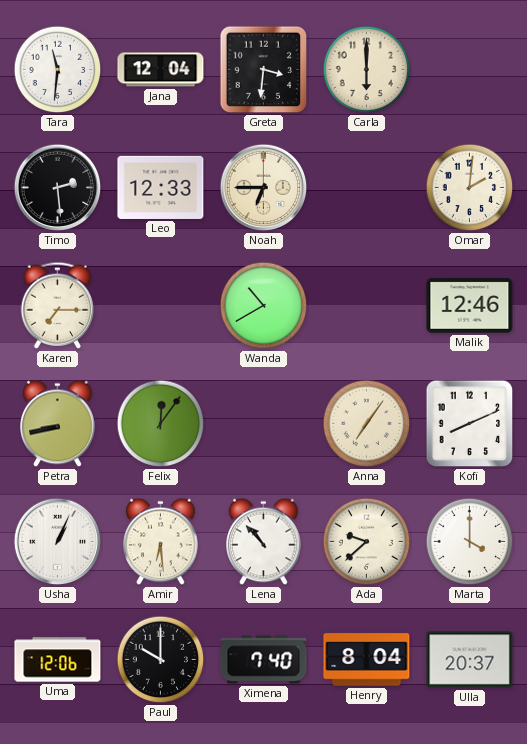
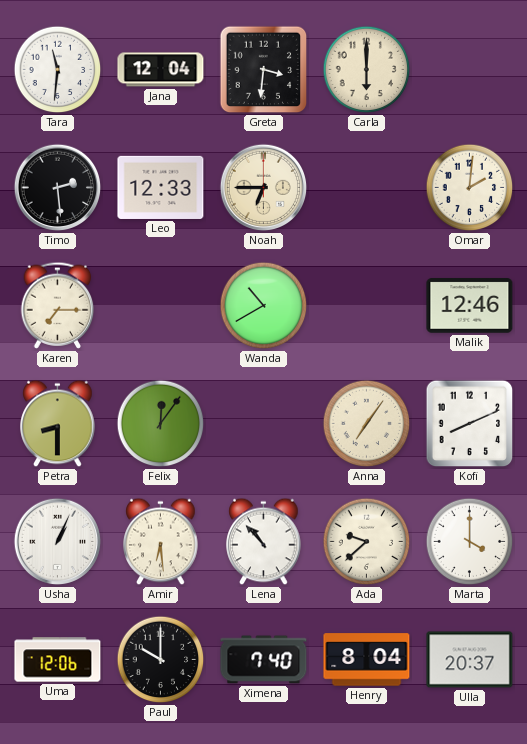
Petra: 8:43 -> 8:30 (58, 424)
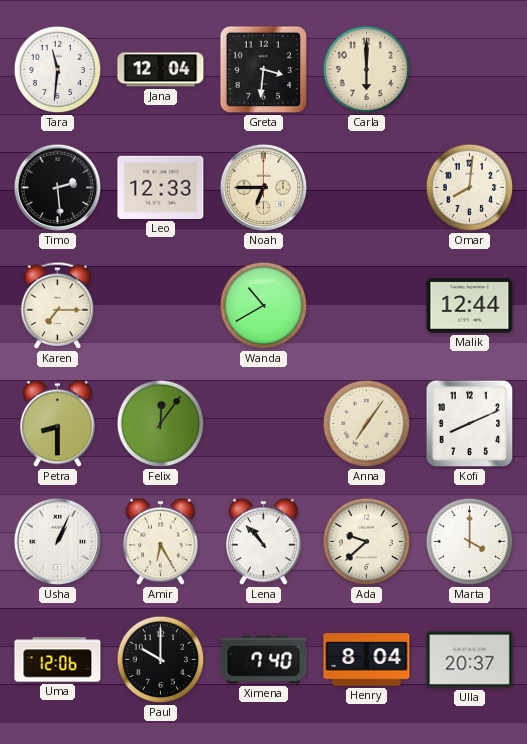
Omar: 2:01 -> 8:01 (470, 188)
Malik: 12:46 -> 12:44 (470, 306)
Amir: 6:29 -> 6:25 (161, 542)
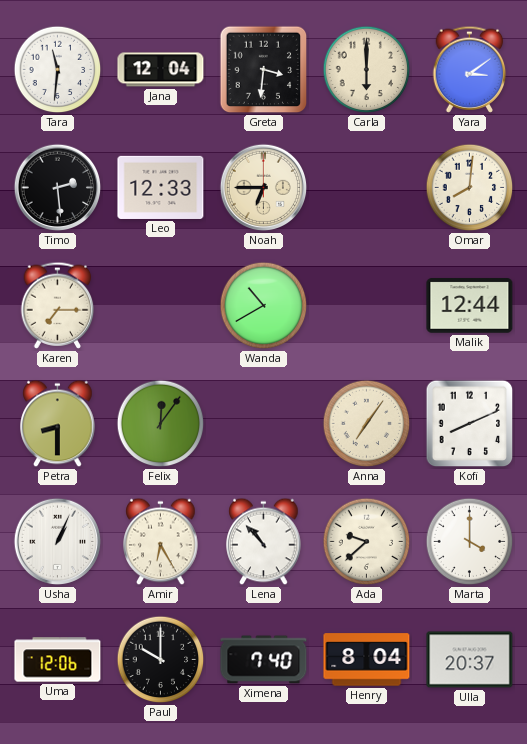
Yara: none -> 3:09 (470, 69)
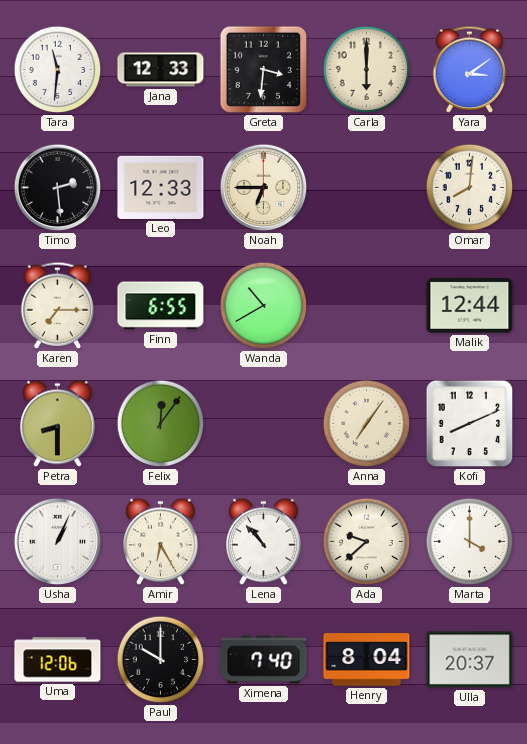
Jana: 12:04 -> 12:33 (161, 70)
Finn: none -> 6:55 (161, 306)
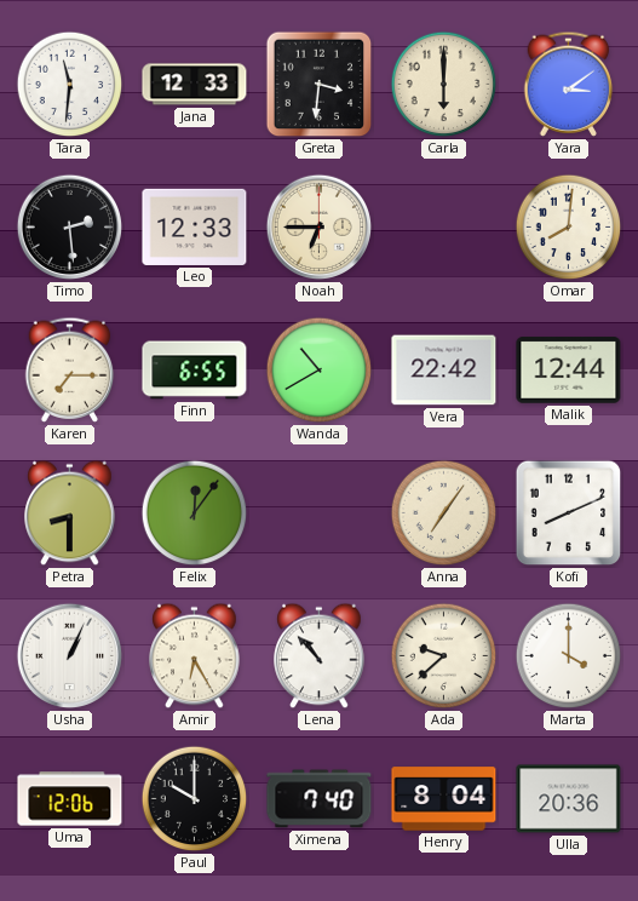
Vera: none -> 22:42 (444, 371)
Ulla: 20:37 -> 20:36 (569, 799)
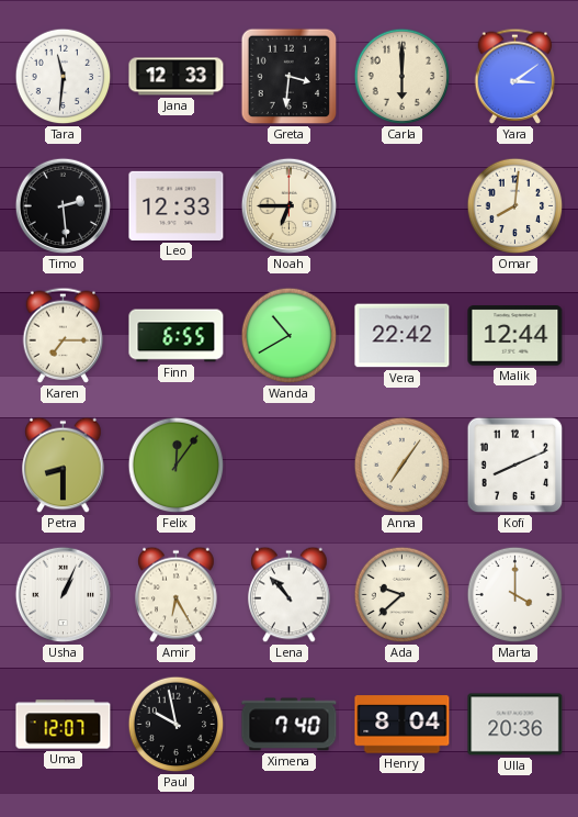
Uma: 12:06 -> 12:07 (64, 725)
Paul: 10:00 -> 9:58 (177, 725)
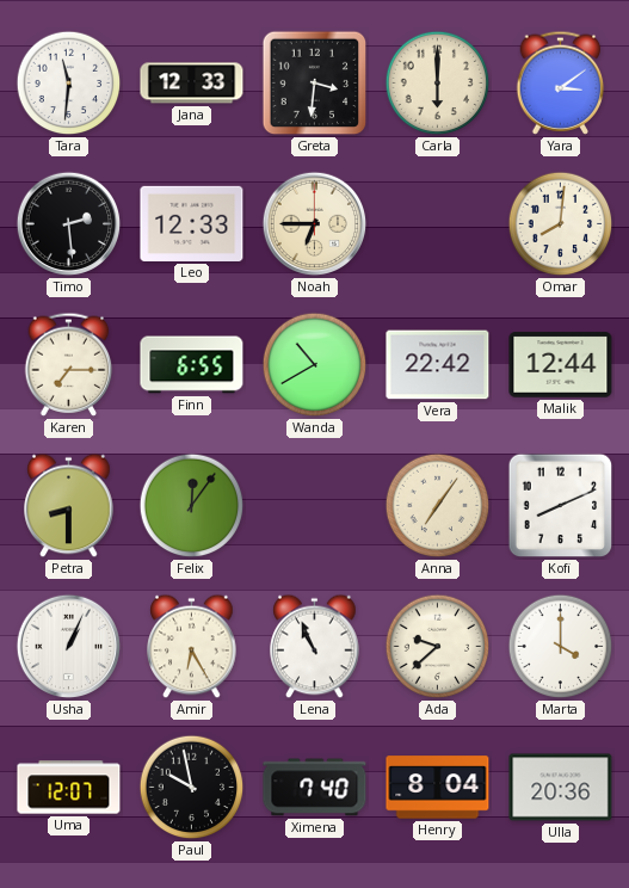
Lena: 10:53 -> 10:56 (315, 647)
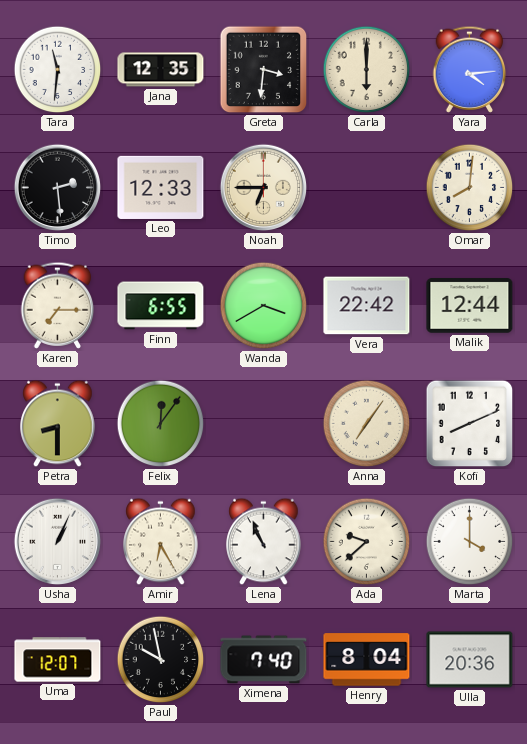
Jana: 12:33 -> 12:35 (161, 70)
Yara: 3:09 -> 4:14 (470, 69)
Wanda: 10:40 -> 3:40 (264, 306)
